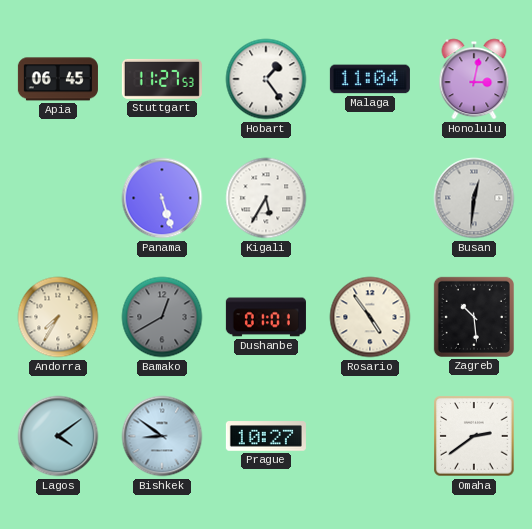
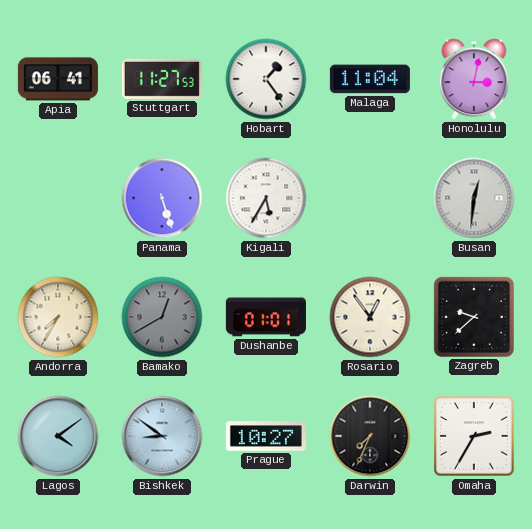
Apia: 06:45 -> 06:41 (58, 79)
Rosario: 4:54 -> 12:54 (370, 317)
Zagreb: 10:29 -> 9:38 (474, 317)
Darwin: none -> 7:34 (370, 436)
Omaha: 2:39 -> 2:35 (474, 436)
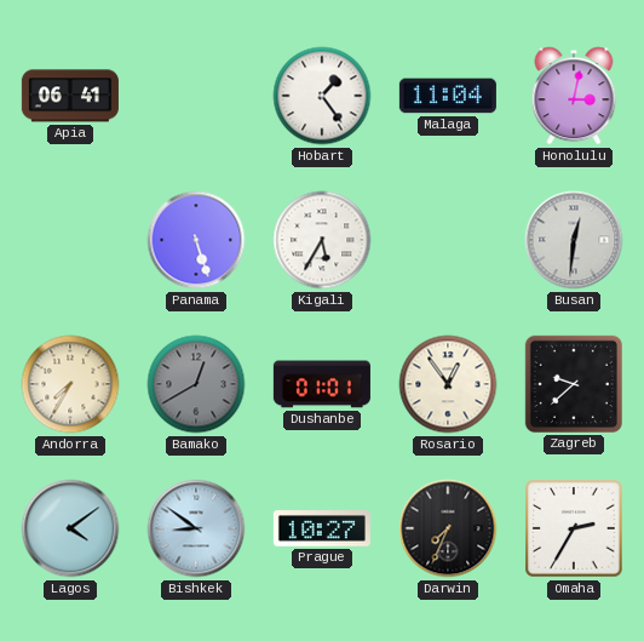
Stuttgart: 11:27 -> none (162, 79)
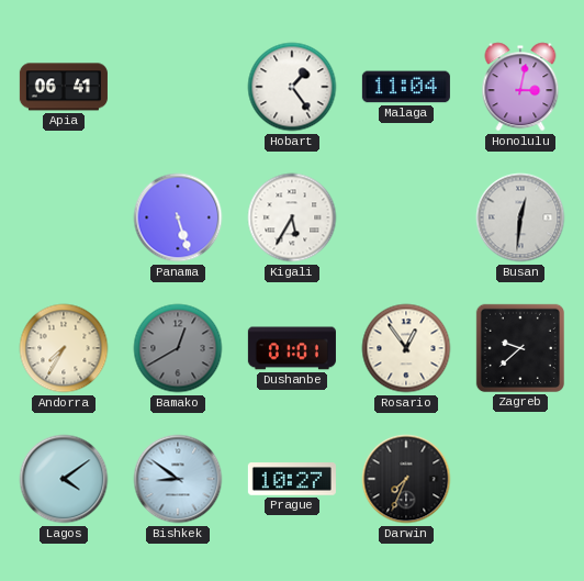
Omaha: 2:35 -> none (574, 528)
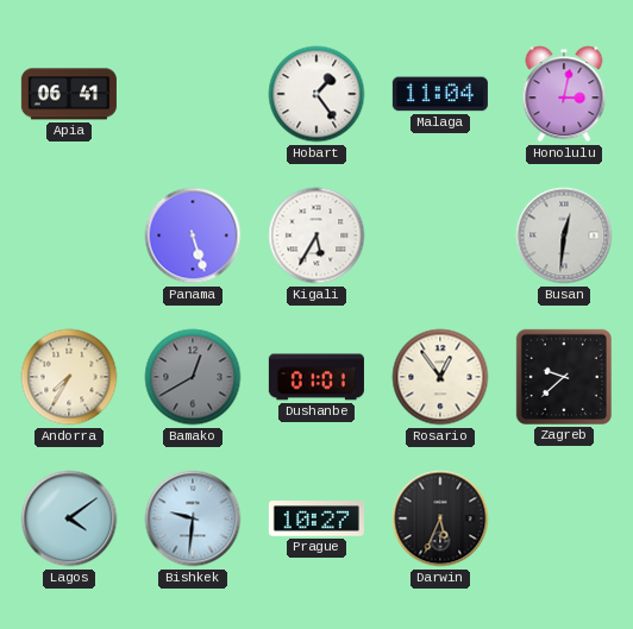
Bishkek: 8:51 -> 9:31 (193, 518)
Darwin: 7:34 -> 5:34 (440, 518)
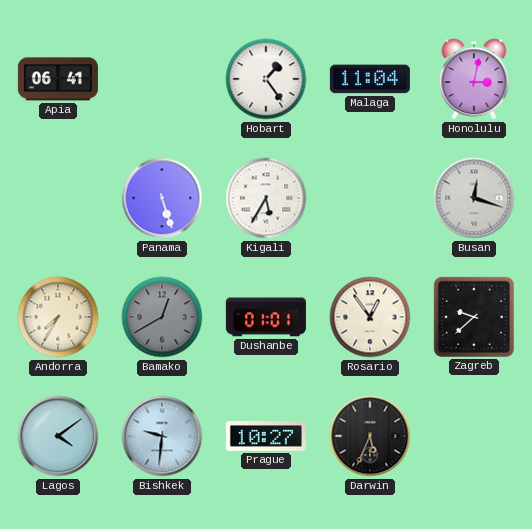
Busan: 12:31 -> 12:18 (474, 198)
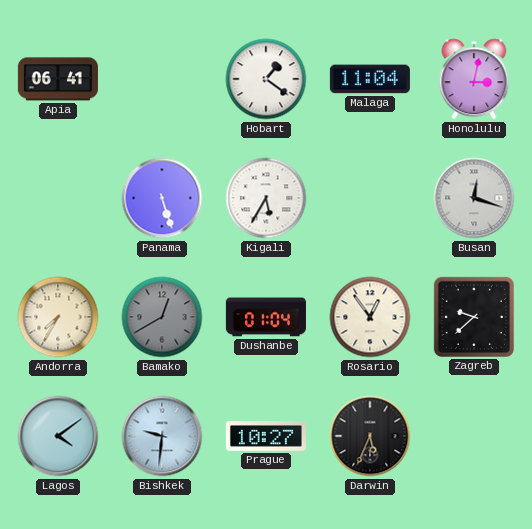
Hobart: 1:24 -> 1:21 (266, 79)
Dushanbe: 01:01 -> 01:04 (266, 317)
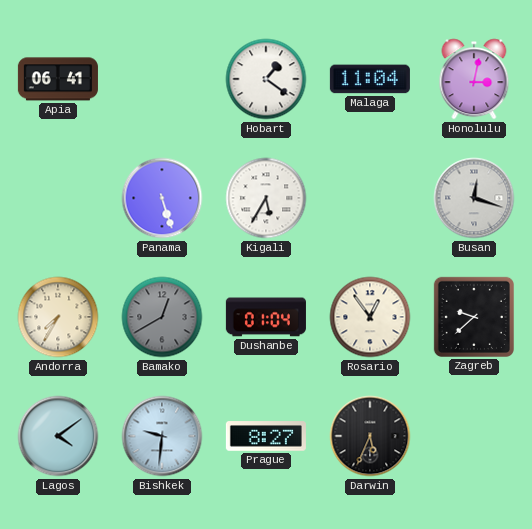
Prague: 10:27 -> 8:27 (266, 436)
